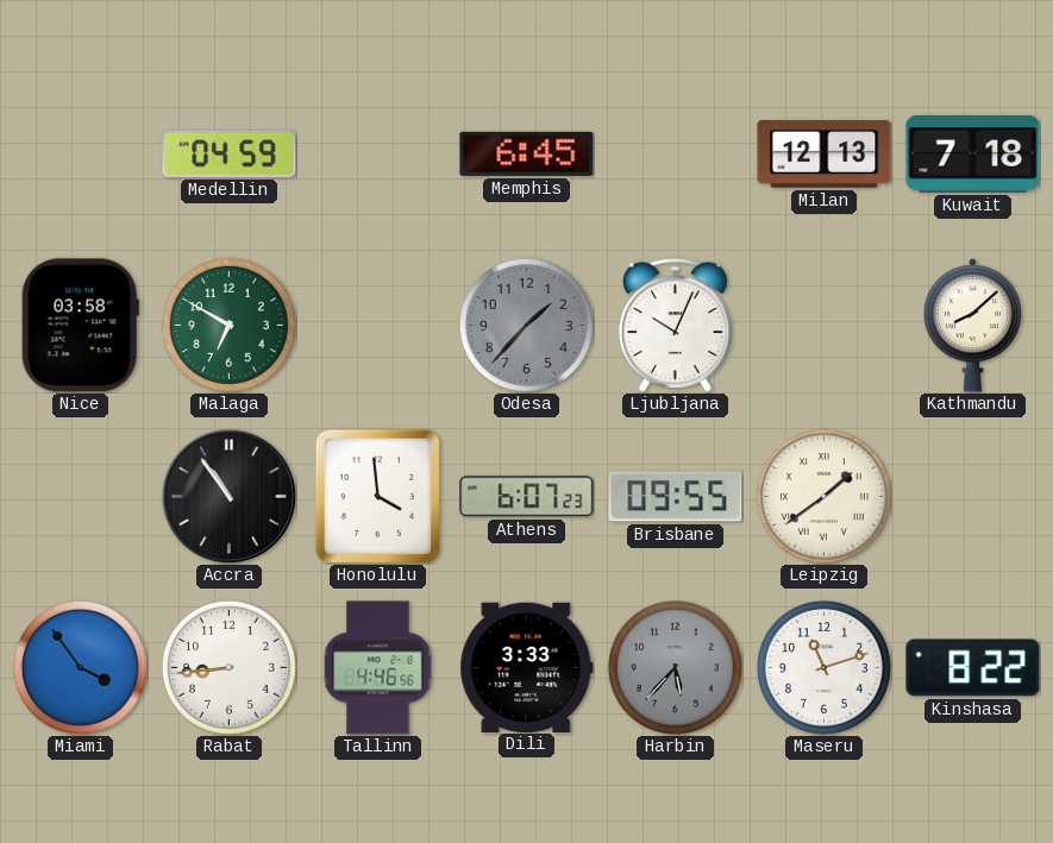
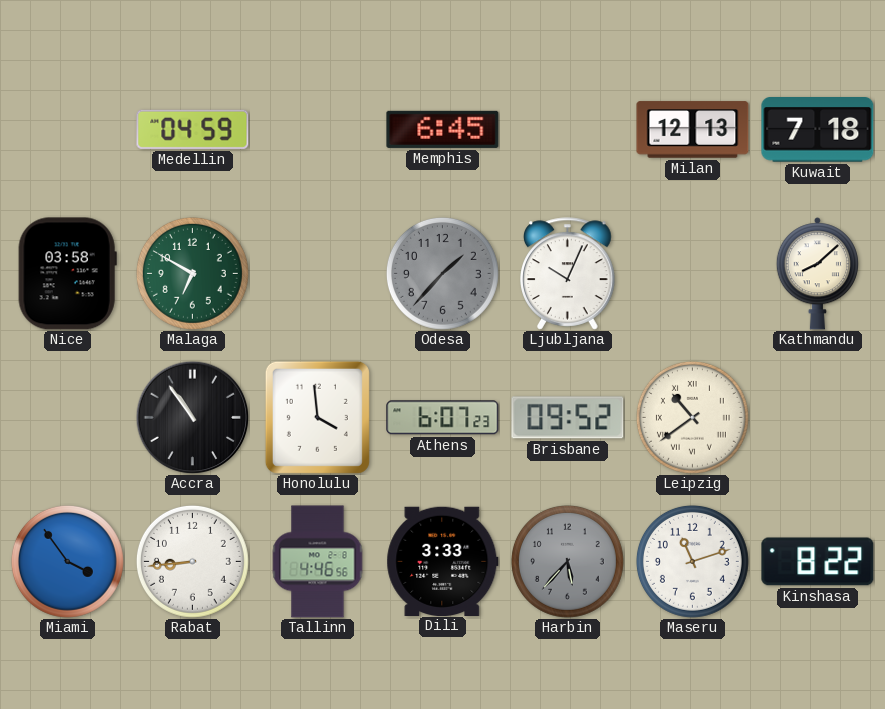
Brisbane: 09:55 -> 09:52 (568, 418)
Leipzig: 1:39 -> 10:39 (692, 417)
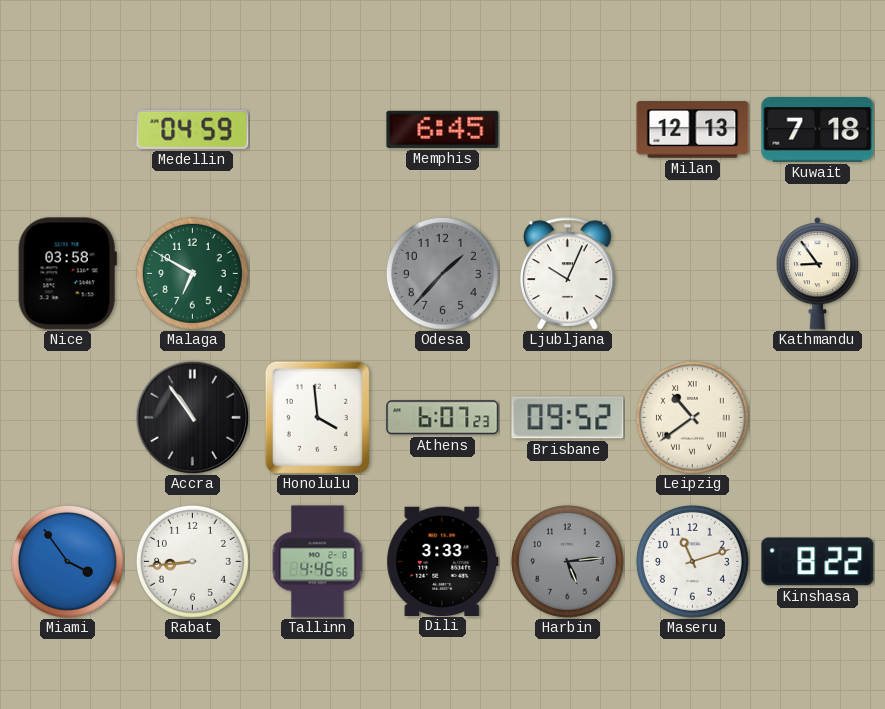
Kathmandu: 8:08 -> 8:54 (817, 274)
Harbin: 5:37 -> 5:14 (567, 561)
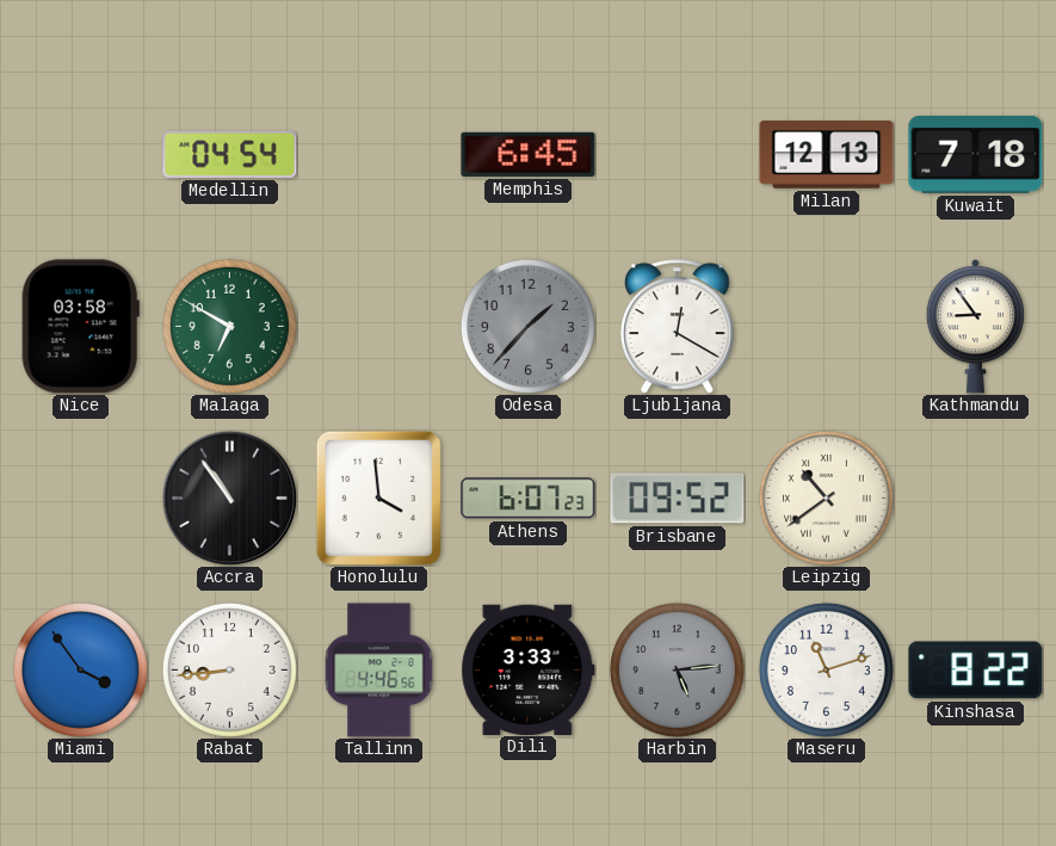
Medellin: 04:59 -> 04:54 (230, 154)
Ljubljana: 10:04 -> 12:20 (678, 327)
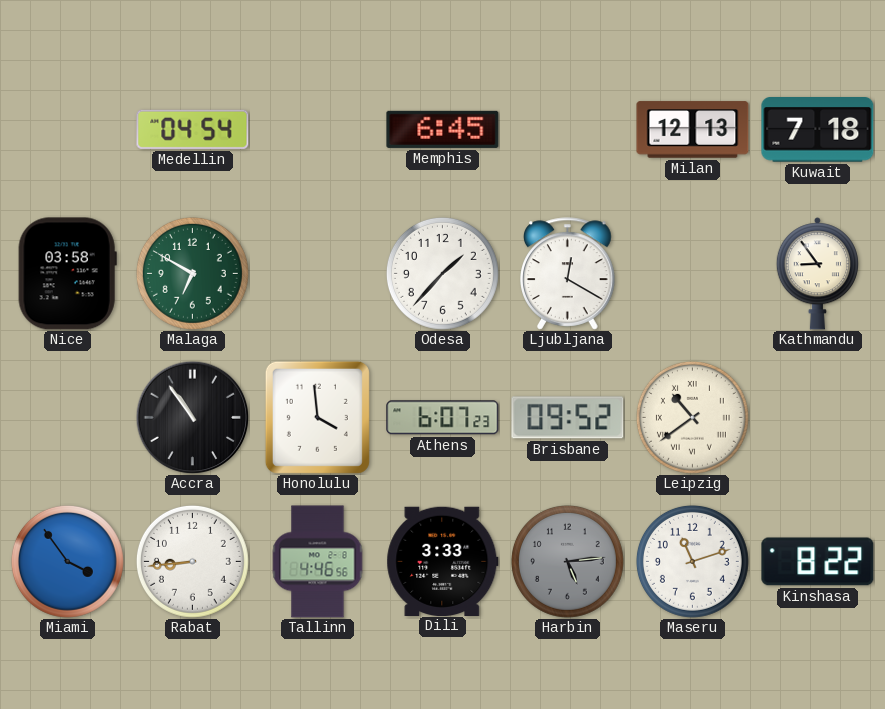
Odesa dial: grey -> white (442, 273)
